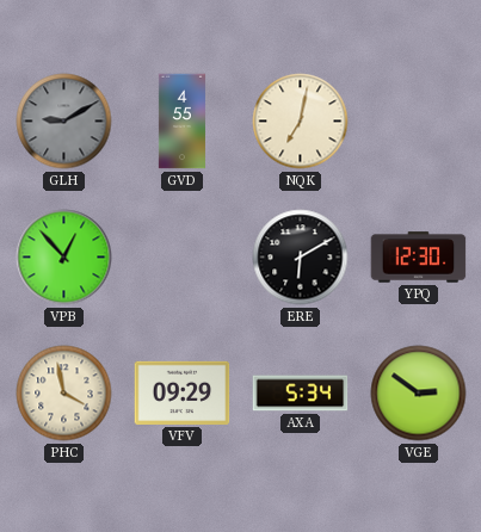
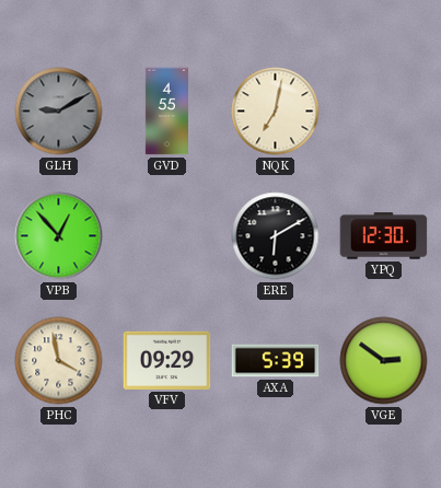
AXA: 5:34 -> 5:39 (276, 361)
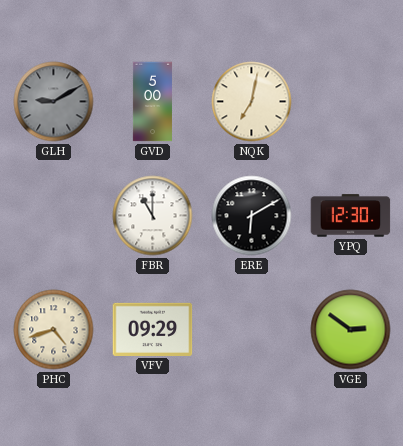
GVD: 4:55 -> 5:00 (152, 102)
VPB: 12:53 -> none (59, 236)
FBR: none -> 11:00 (153, 216)
PHC: 3:58 -> 4:42 (54, 330)
AXA: 5:39 -> none (276, 361)
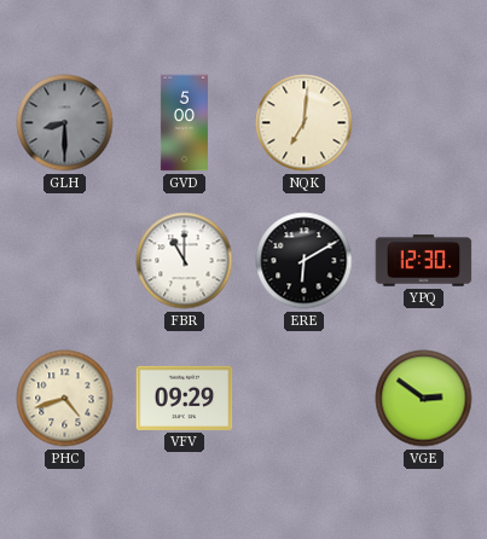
GLH: 9:10 -> 8:30 (65, 123)
NQK: 7:02 -> 7:01 (305, 123)
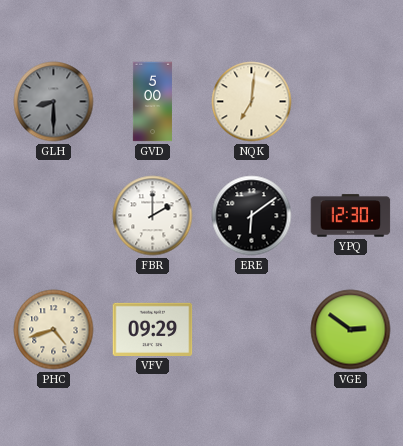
FBR: 11:00 -> 2:00 (153, 216)
ERE: 6:10 -> 6:09 (252, 216)
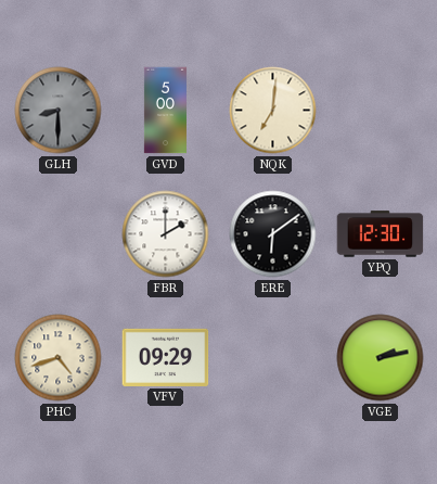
VGE: 2:51 -> 2:13 (381, 358)
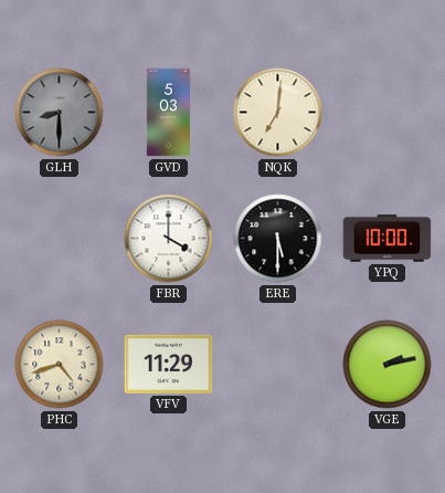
GVD: 5:00 -> 5:03 (168, 113)
FBR: 2:00 -> 4:00 (169, 239)
ERE: 6:09 -> 5:30 (278, 239)
YPQ: 12:30 -> 10:00 (388, 239)
VFV: 09:29 -> 11:29 (169, 364)
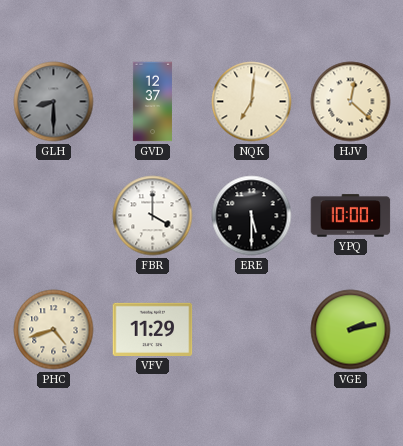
GVD: 5:03 -> 12:37 (152, 102)
HJV: none -> 12:22 (351, 102)
